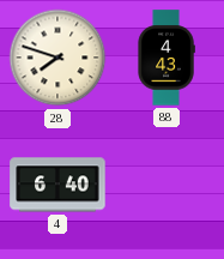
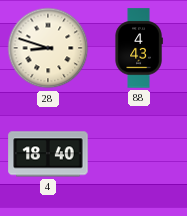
28: 7:48 -> 8:48 (48, 48)
4: 6:40 -> 18:40 (48, 154)
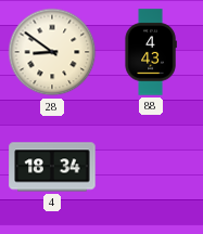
28: 8:48 -> 8:51 (52, 52)
4: 18:40 -> 18:34 (52, 167)
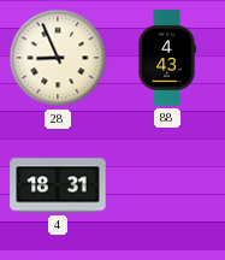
28: 8:51 -> 8:56 (58, 58)
4: 18:34 -> 18:31 (58, 185)
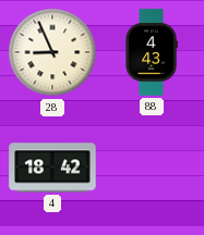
4: 18:31 -> 18:42 (52, 168)
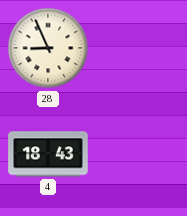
88: 4:43 -> none (152, 52)
4: 18:42 -> 18:43 (48, 154)
